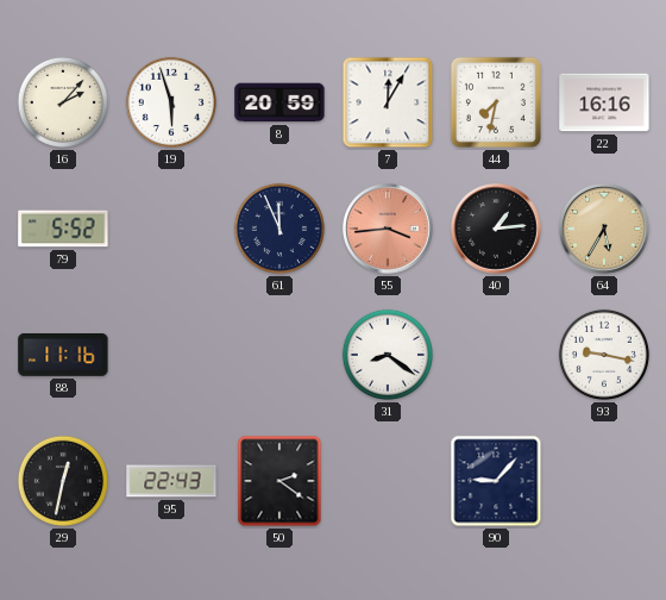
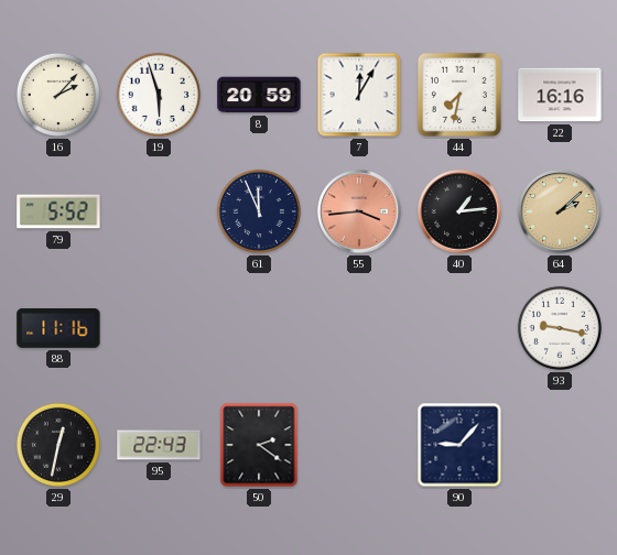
64: 5:35 -> 2:08 (561, 213)
31: 8:21 -> none (388, 355)
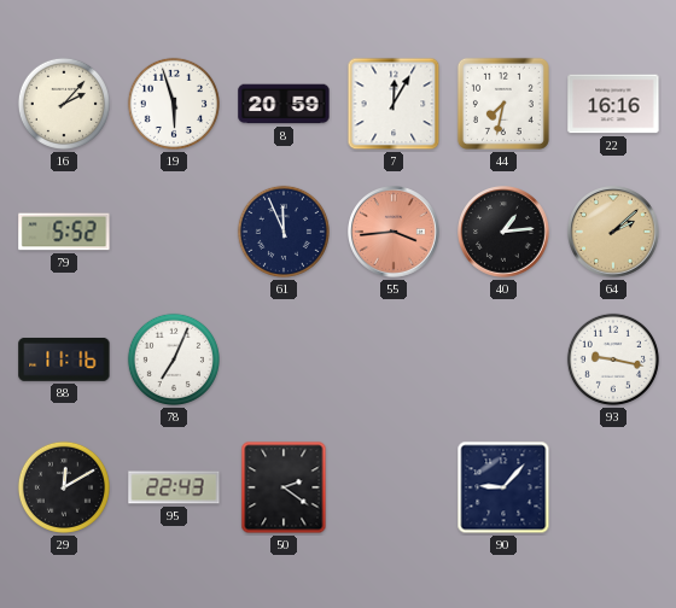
78: none -> 7:04 (174, 359)
29: 12:32 -> 12:10 (64, 487)
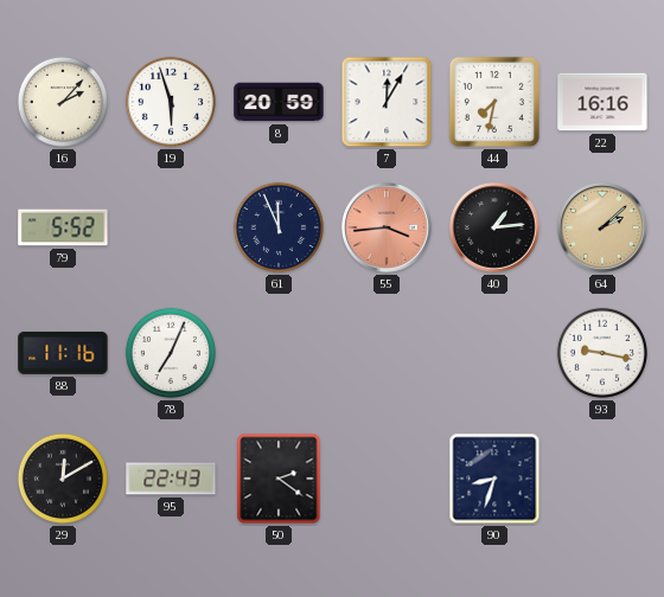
90: 9:07 -> 8:33 (494, 479)
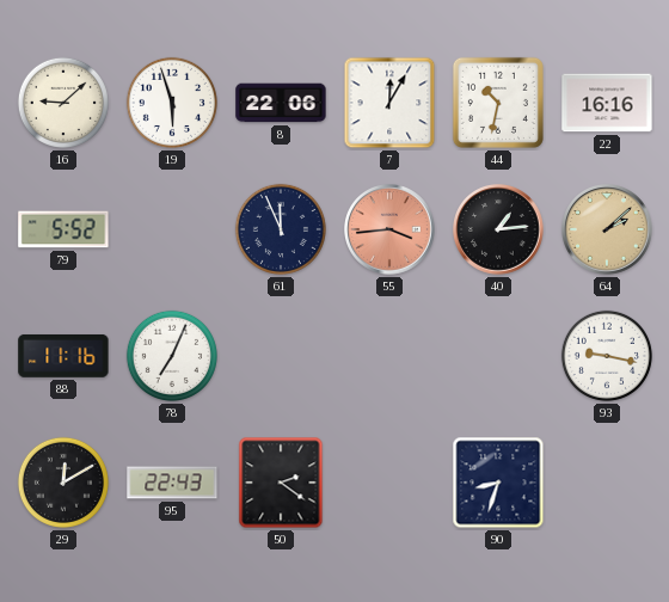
16: 2:07 -> 9:08 (63, 103)
8: 20:59 -> 22:06 (281, 103)
44: 7:32 -> 10:32 (498, 103)
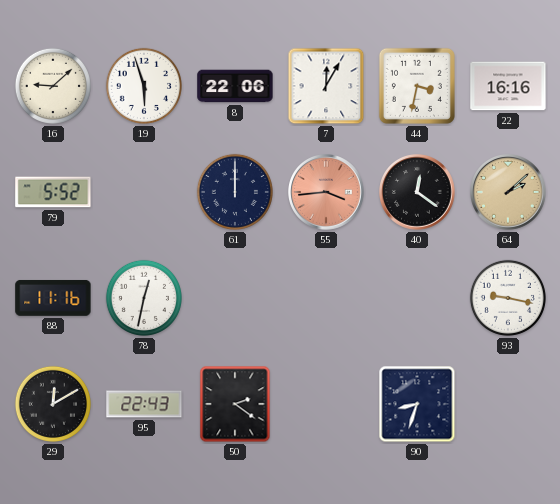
44: 10:32 -> 3:32 (417, 86)
61: 11:56 -> 12:00 (235, 192)
40: 1:14 -> 12:21 (418, 193)
78: 7:04 -> 12:32 (144, 298)
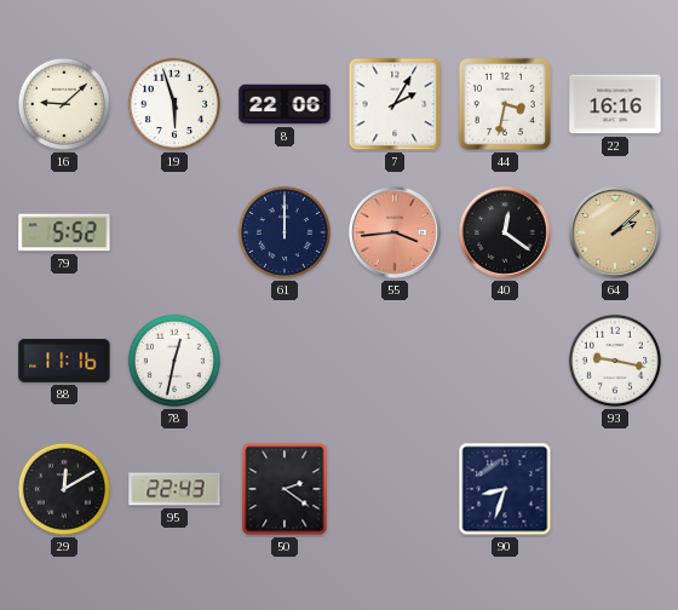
7: 12:05 -> 2:05 (395, 104)
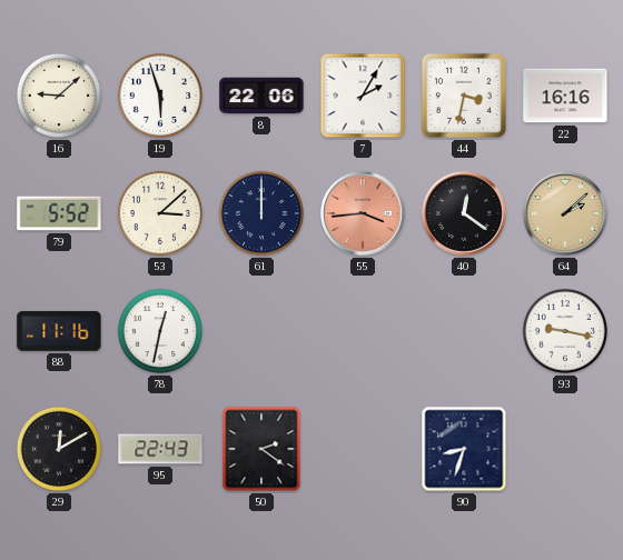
53: none -> 3:08 (160, 213)
